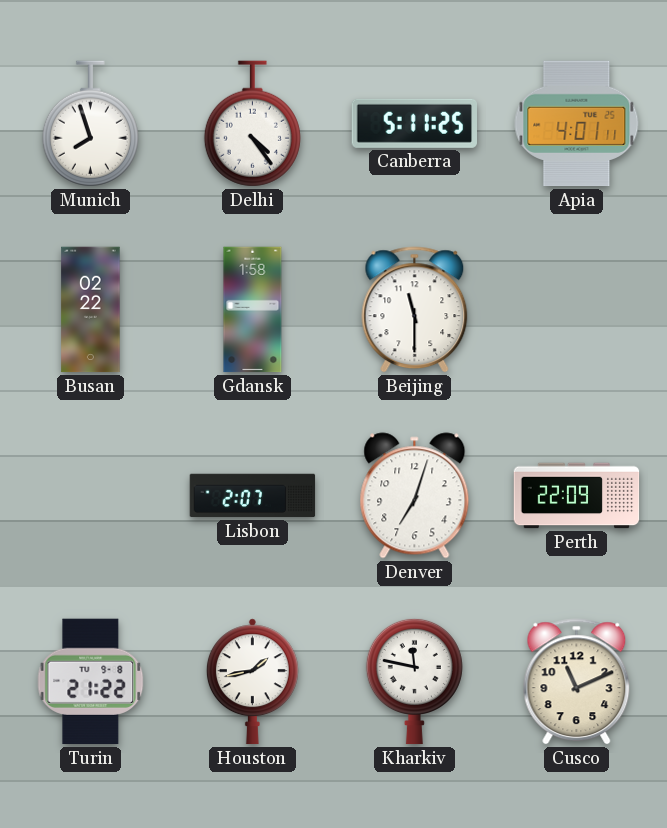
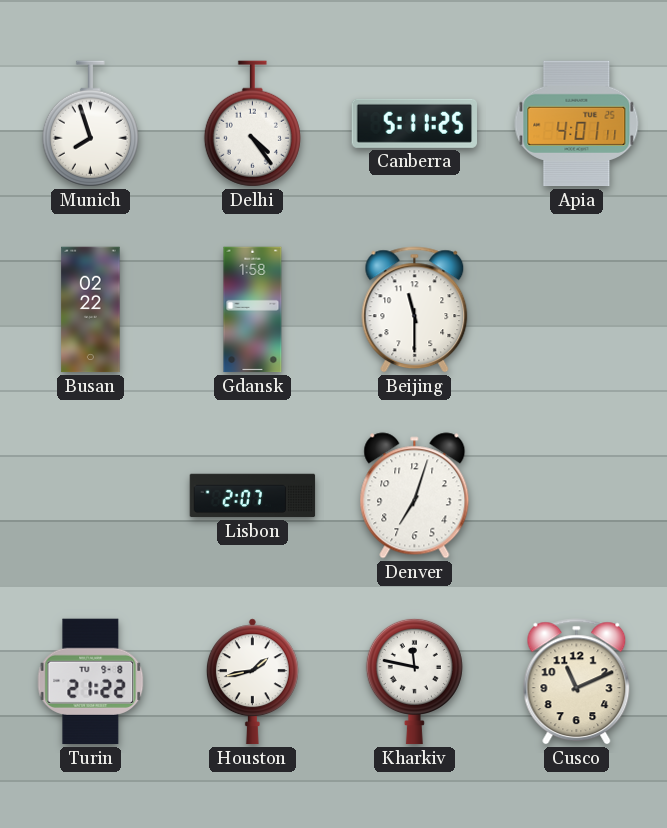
Perth: 22:09 -> none (577, 496)
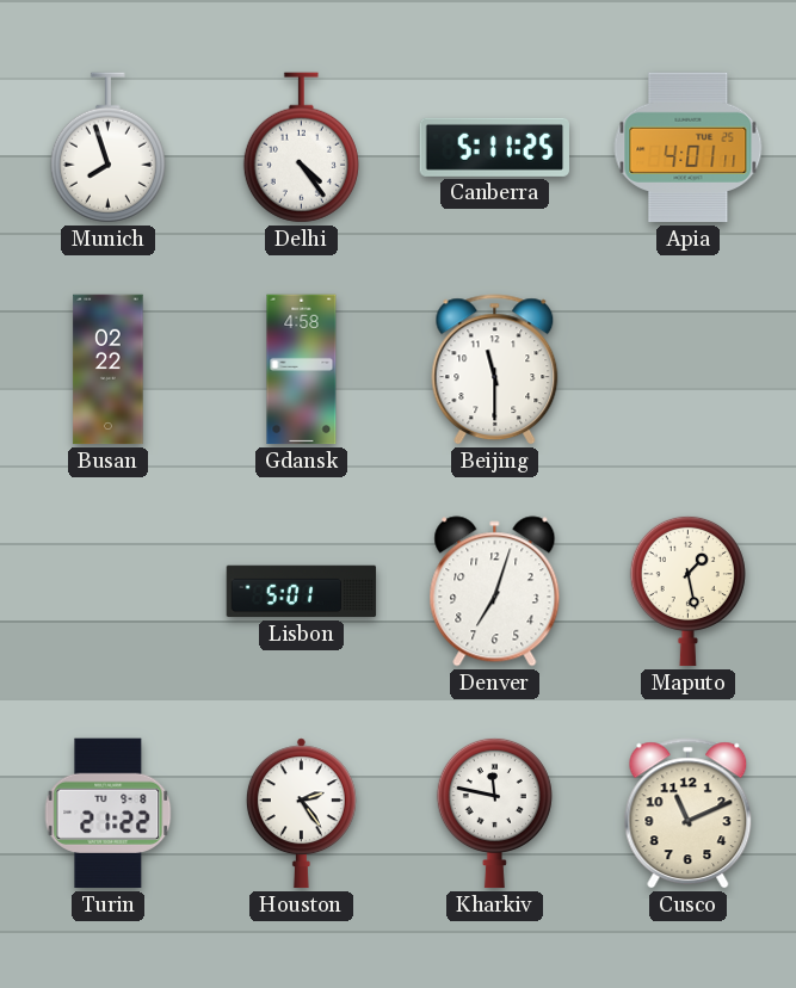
Gdansk: 1:58 -> 4:58 (302, 370)
Lisbon: 2:07 -> 5:01 (302, 592)
Maputo: none -> 1:28 (687, 591)
Houston: 1:43 -> 2:24 (301, 814)
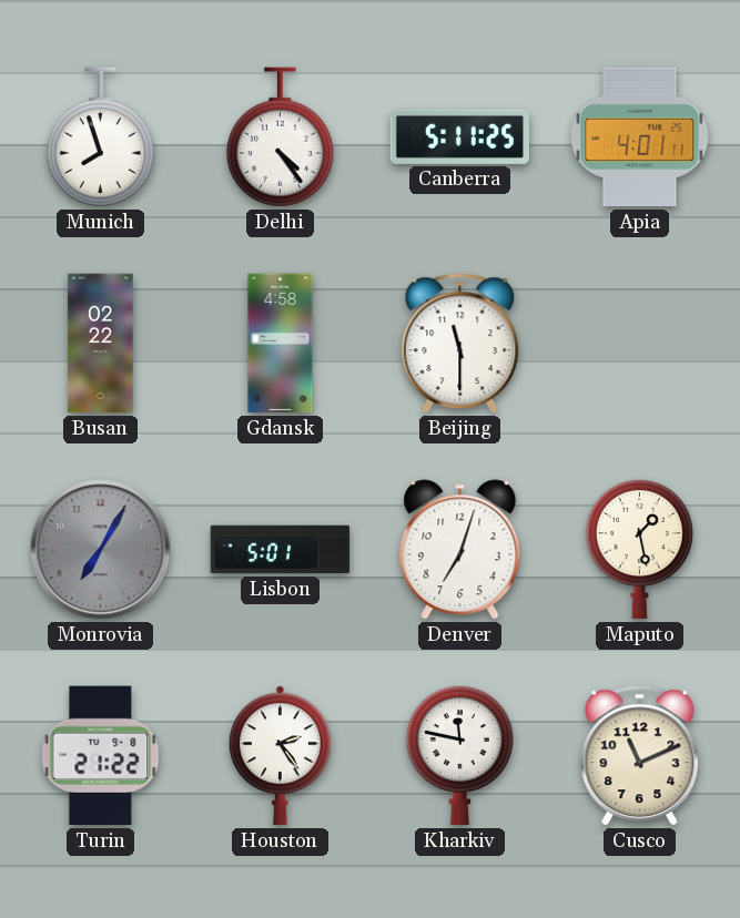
Monrovia: none -> 7:05 (101, 550)
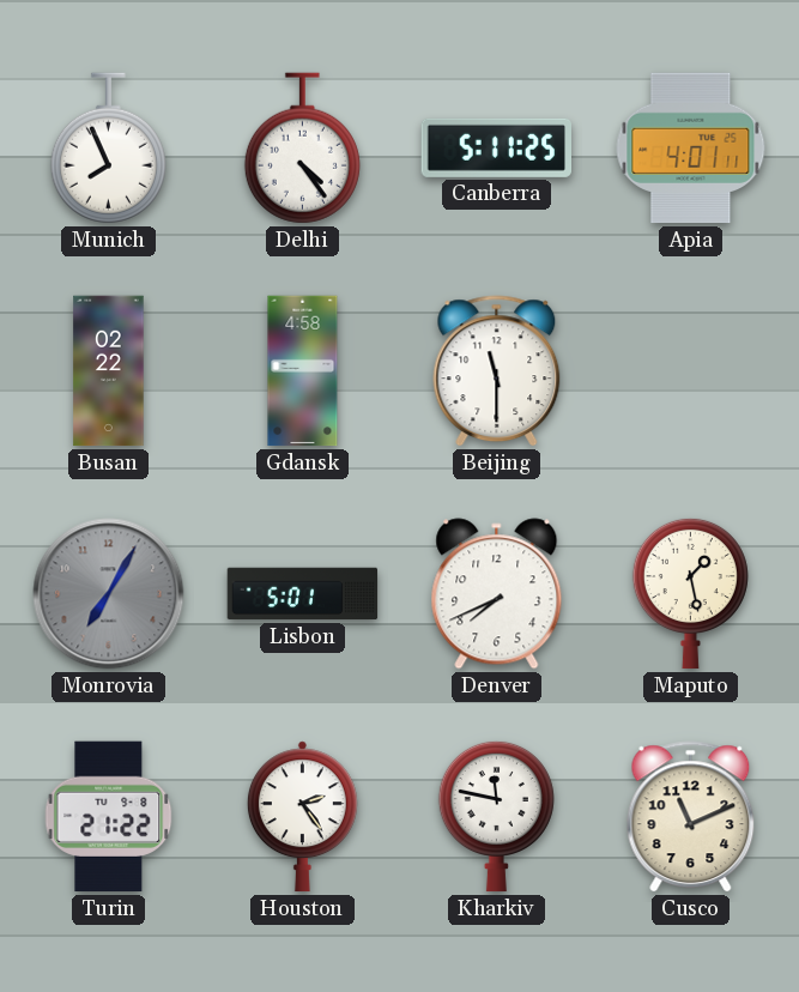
Munich: 7:57 -> 7:56 (108, 149)
Denver: 7:03 -> 7:41 (497, 594)
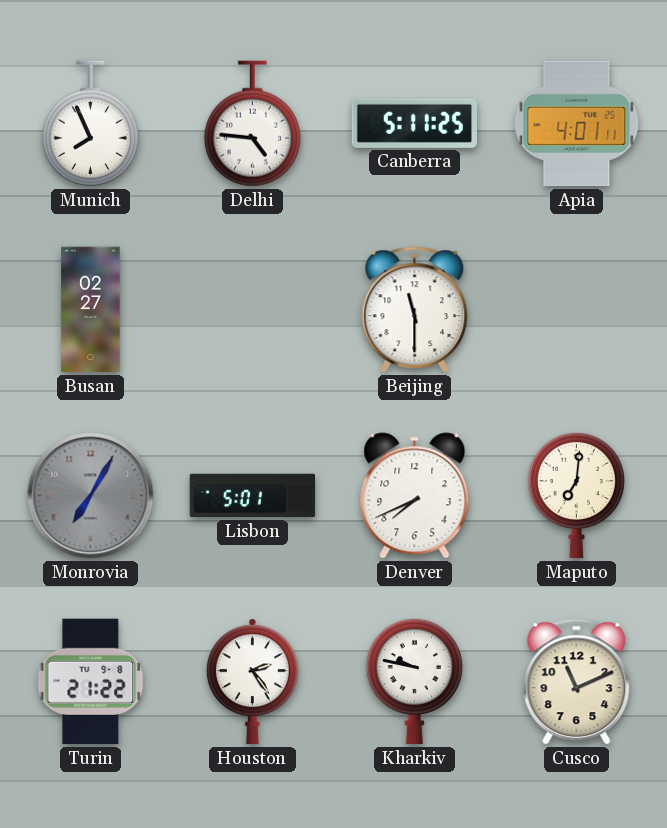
Delhi: 4:24 -> 4:46 (252, 124)
Busan: 02:22 -> 02:27 (91, 310)
Gdansk: 4:58 -> none (303, 371)
Maputo: 1:28 -> 7:01 (576, 495)
Kharkiv: 11:47 -> 9:47 (414, 681)
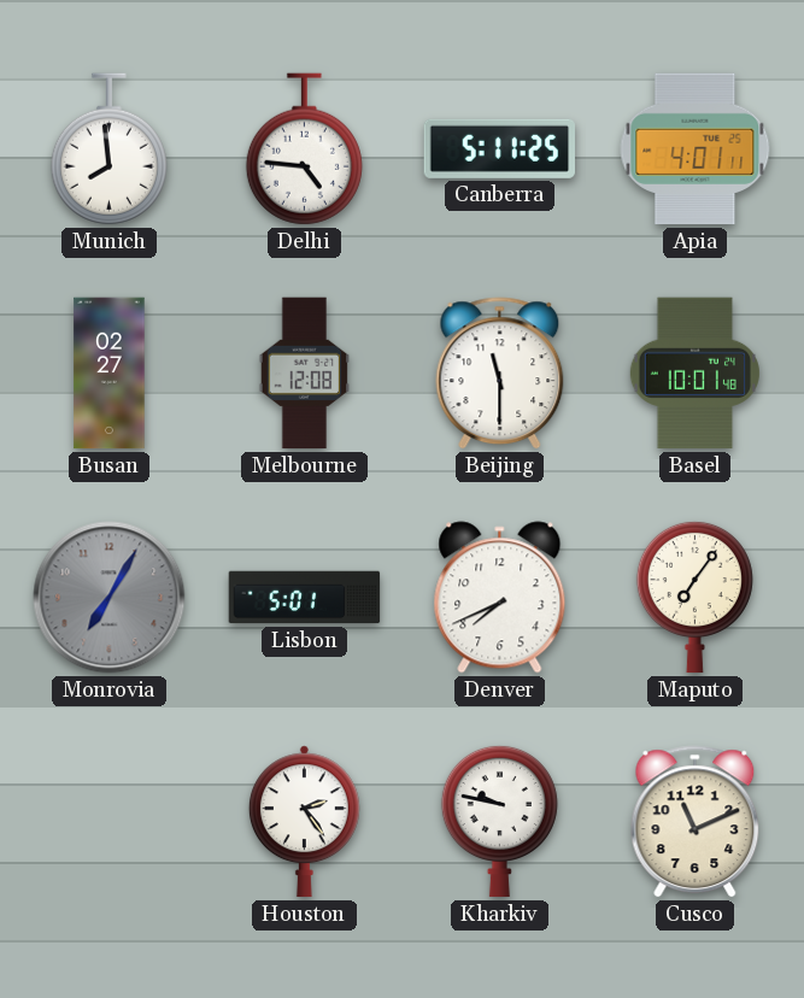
Munich: 7:56 -> 7:59 (108, 149)
Melbourne: none -> 12:08 (305, 374)
Basel: none -> 10:01 (694, 374)
Maputo: 7:01 -> 7:06 (694, 597)
Turin: 21:22 -> none (91, 682)
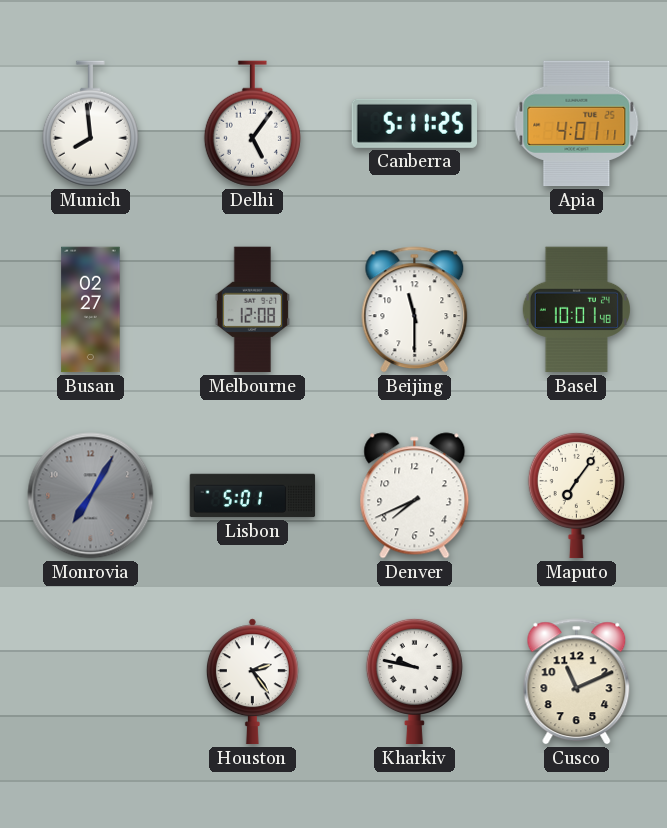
Delhi: 4:46 -> 5:06 (252, 124)
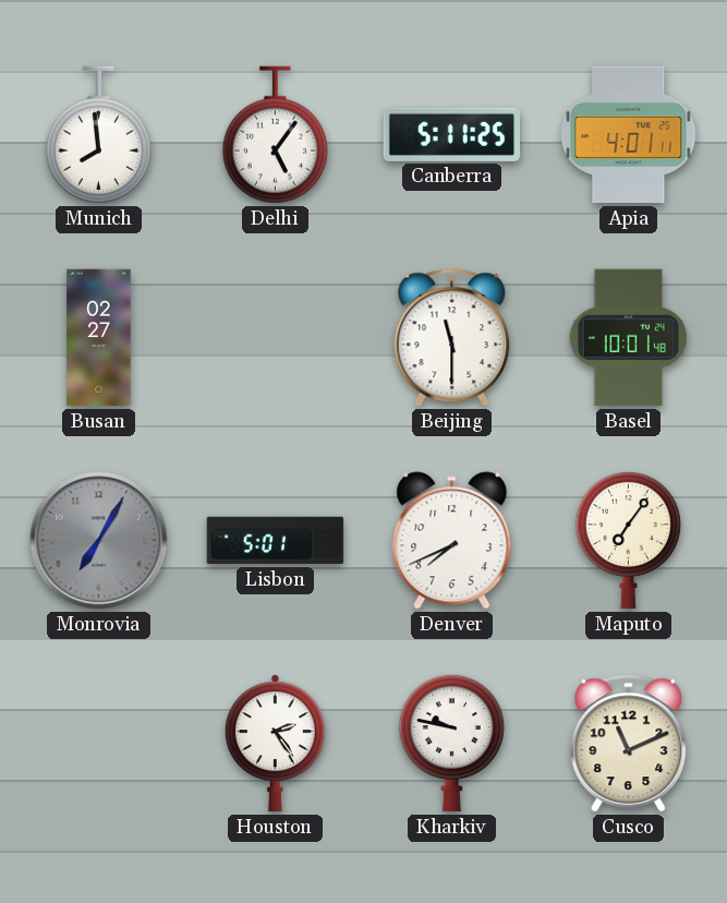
Melbourne: 12:08 -> none (253, 310)
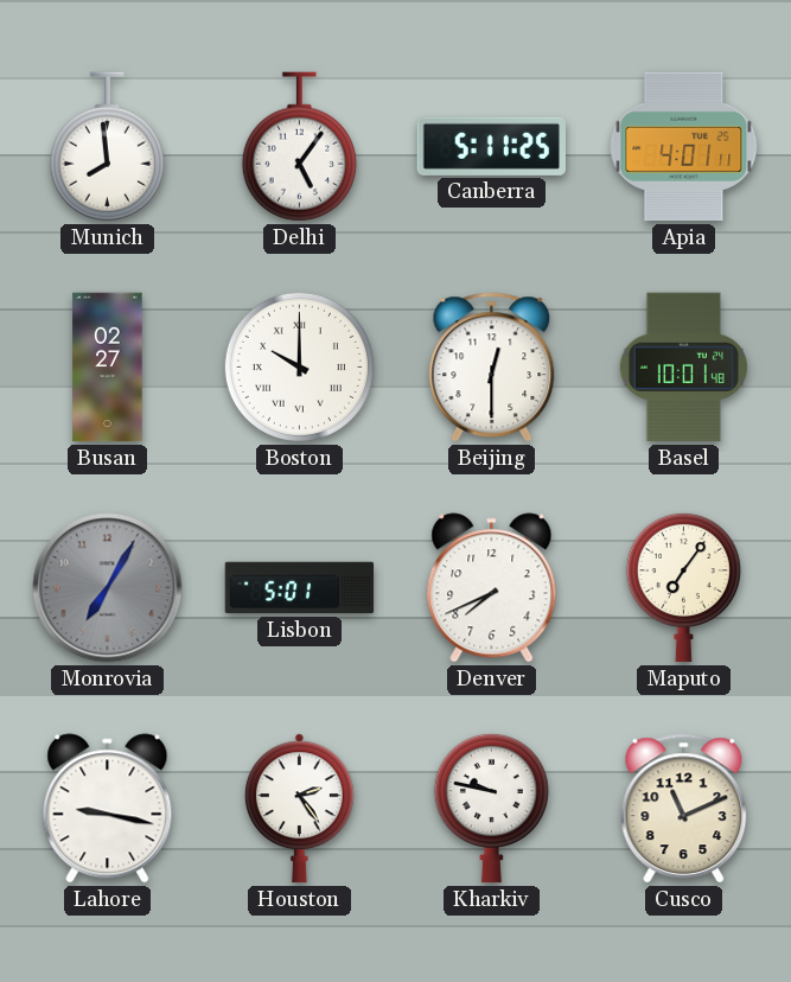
Boston: none -> 10:00 (299, 366)
Beijing: 11:30 -> 12:30 (492, 368)
Lahore: none -> 9:17 (108, 809)
